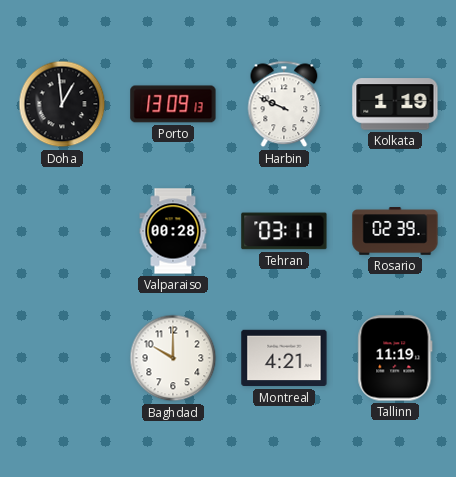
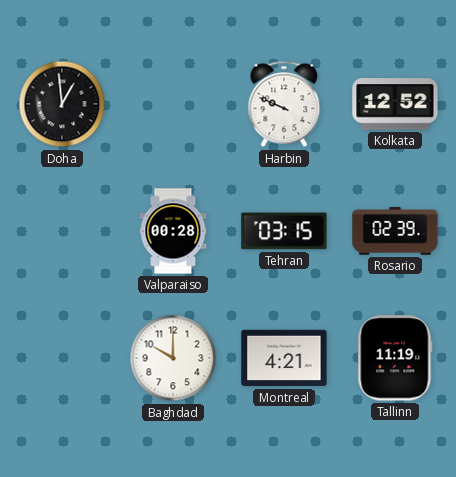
Porto: 13:09 -> none (173, 104)
Kolkata: 1:19 -> 12:52 (395, 104)
Tehran: 03:11 -> 03:15 (284, 231)
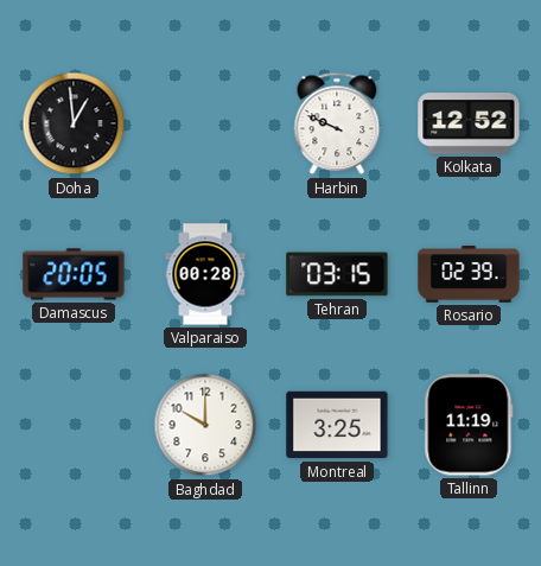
Damascus: none -> 20:05 (74, 274)
Montreal: 4:21 -> 3:25 (337, 425)
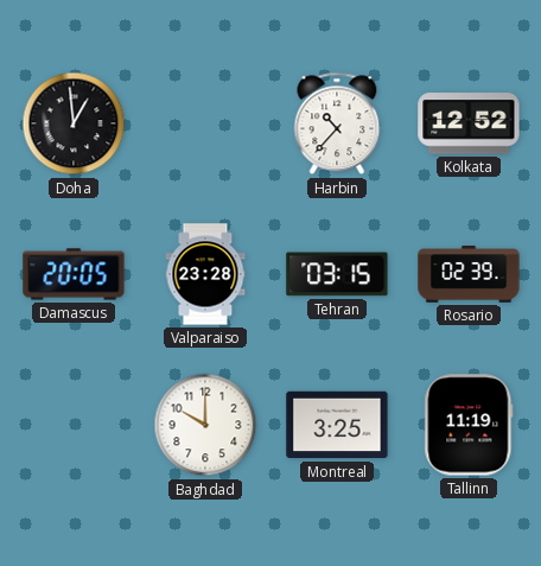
Harbin: 9:49 -> 10:37 (337, 123)
Valparaiso: 00:28 -> 23:28 (205, 274)
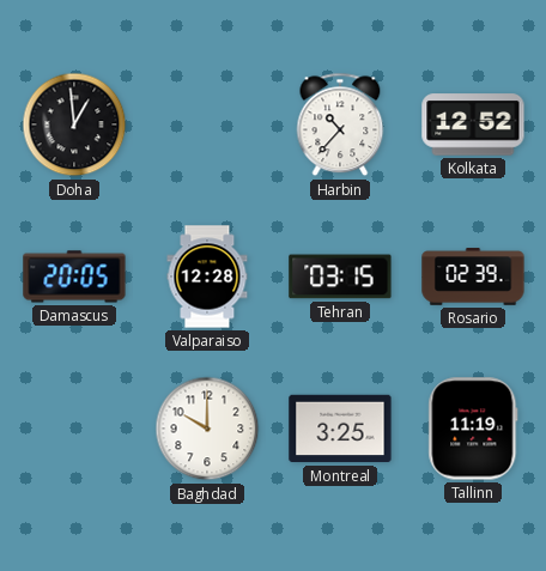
Valparaiso: 23:28 -> 12:28 (207, 277)
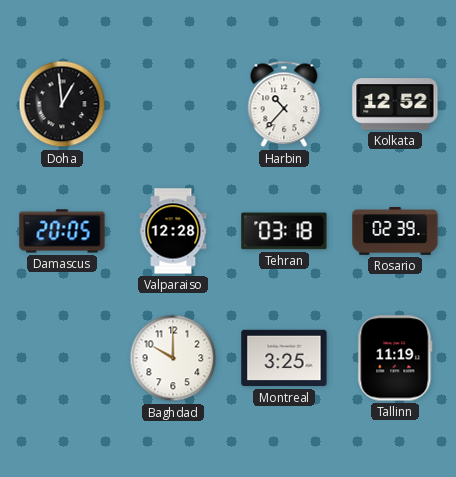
Tehran: 03:15 -> 03:18 (284, 231)
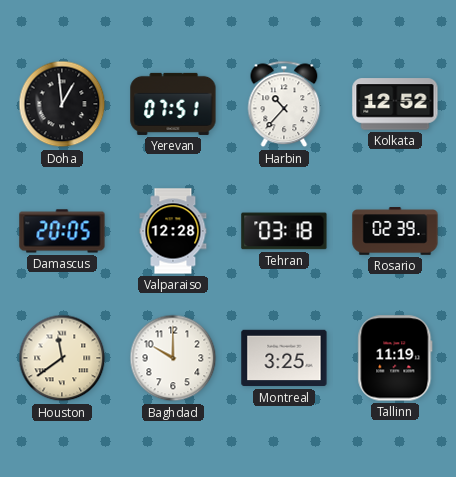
Yerevan: none -> 07:51 (173, 104)
Houston: none -> 11:39 (62, 358)
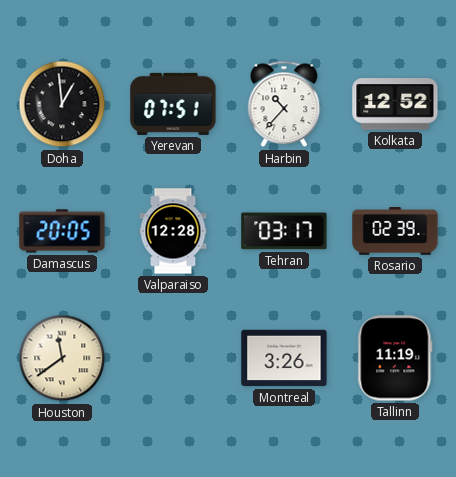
Tehran: 03:18 -> 03:17 (284, 231)
Baghdad: 10:00 -> none (173, 358)
Montreal: 3:25 -> 3:26 (284, 358)
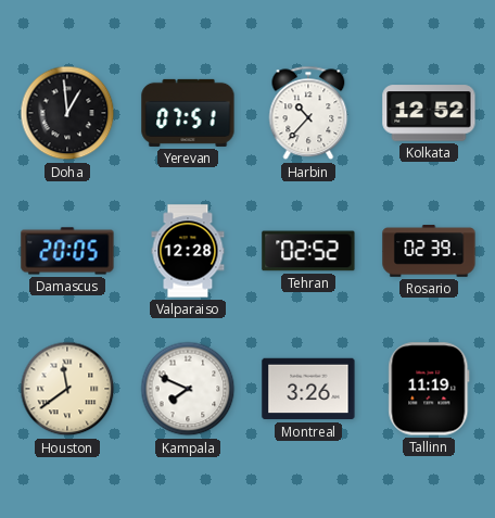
Tehran: 03:17 -> 02:52 (308, 251)
Kampala: none -> 7:49 (188, 389)
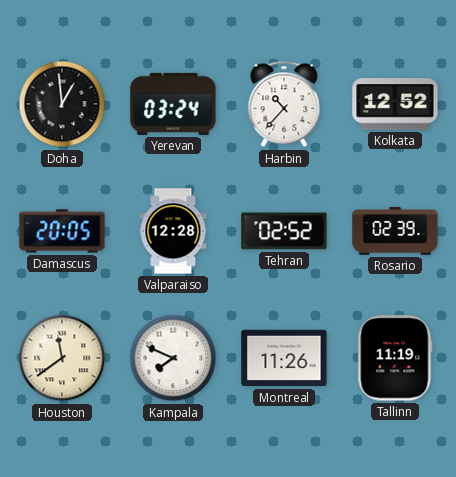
Yerevan: 07:51 -> 03:24 (173, 104)
Montreal: 3:26 -> 11:26 (284, 358)
